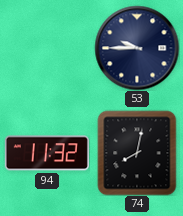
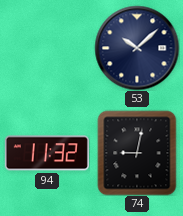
53: 9:45 -> 10:08 (137, 48)
74: 8:02 -> 9:02 (137, 153)
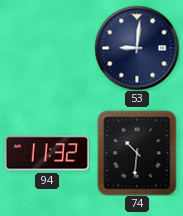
53: 10:08 -> 9:01 (137, 48)
74: 9:02 -> 10:31 (137, 153)
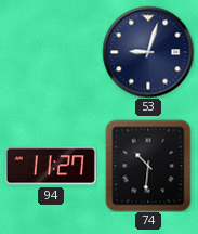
53: 9:01 -> 9:03 (148, 52)
94: 11:32 -> 11:27 (51, 166)
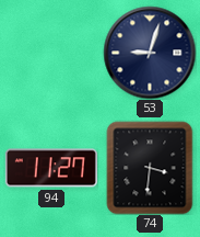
74: 10:31 -> 3:31 (150, 168)
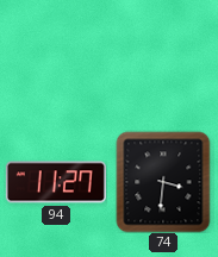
53: 9:03 -> none (150, 53)
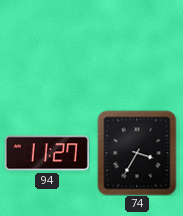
74: 3:31 -> 3:35 (137, 153)
